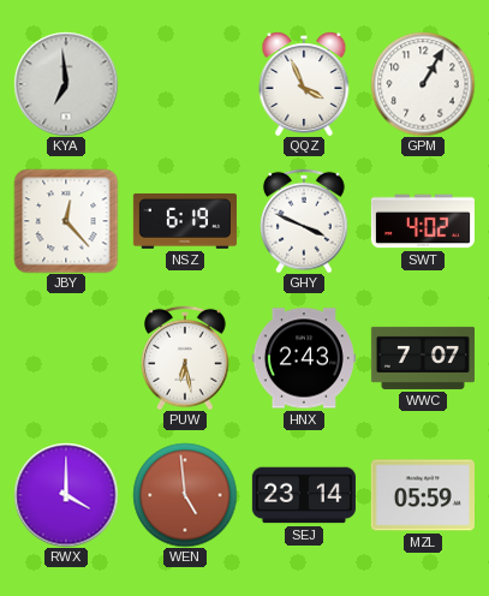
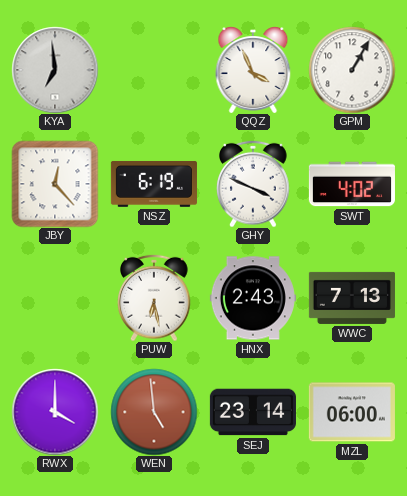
WWC: 7:07 -> 7:13 (352, 298)
MZL: 05:59 -> 06:00 (352, 412)
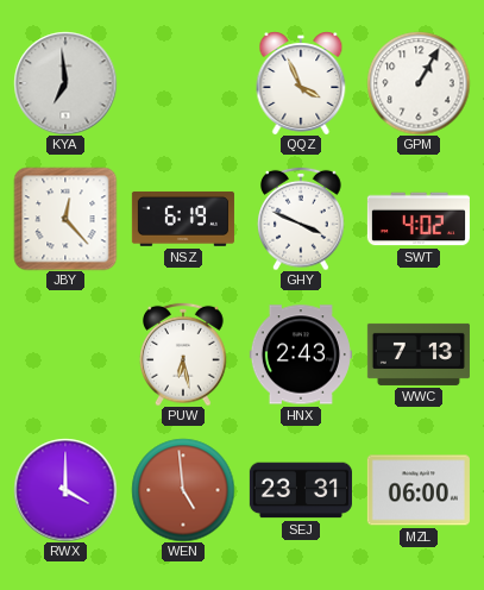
SEJ: 23:14 -> 23:31 (301, 490)
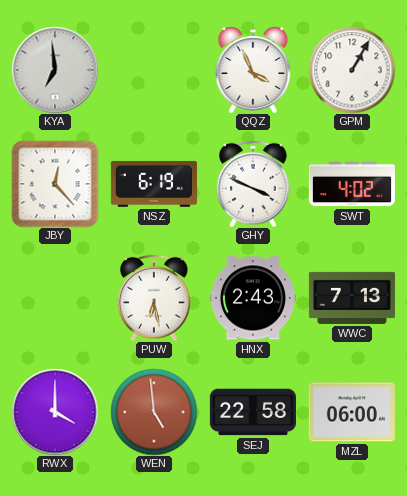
SEJ: 23:31 -> 22:58 (253, 412)
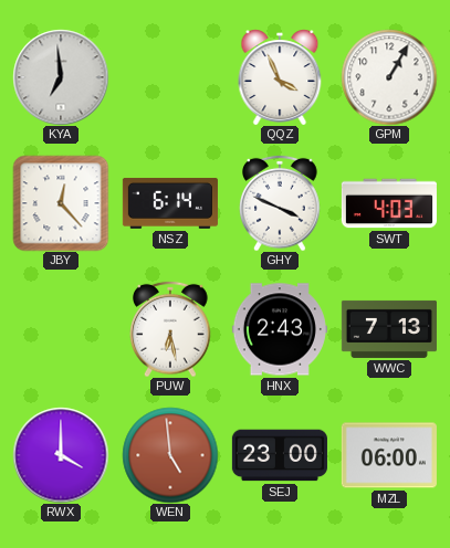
NSZ: 6:19 -> 6:14 (170, 203)
SWT: 4:02 -> 4:03 (389, 203)
SEJ: 22:58 -> 23:00 (280, 455)
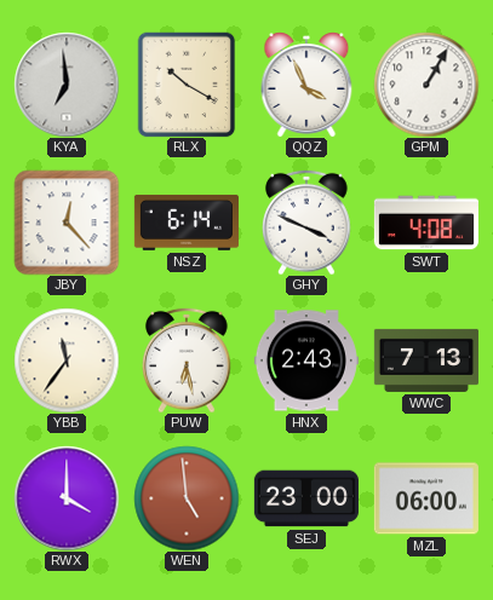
RLX: none -> 10:20 (187, 85)
SWT: 4:03 -> 4:08 (426, 223)
YBB: none -> 11:36 (67, 360)
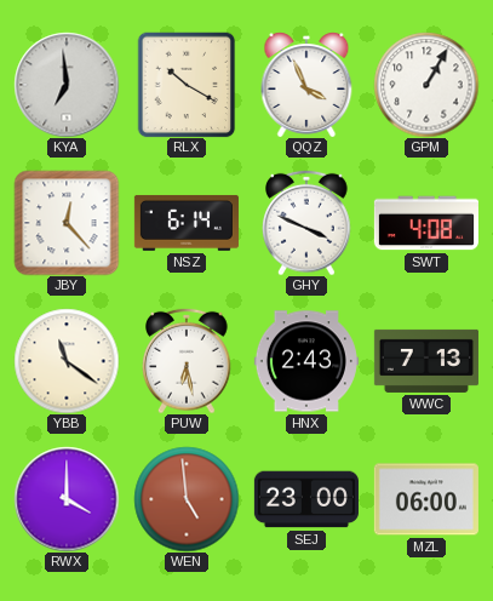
YBB: 11:36 -> 11:21 (67, 361)
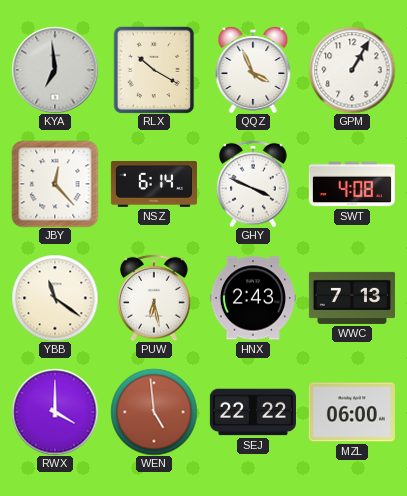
SEJ: 23:00 -> 22:22 (253, 412)
